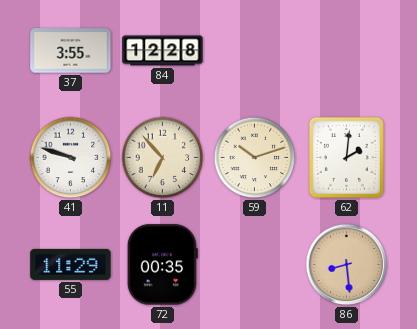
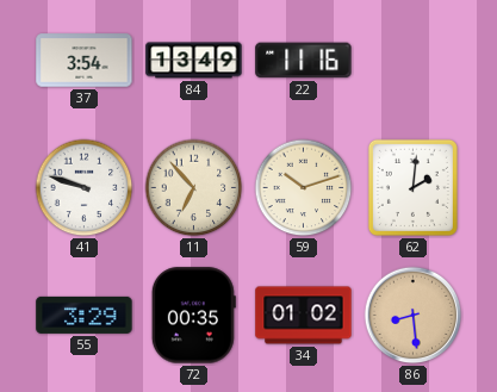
37: 3:55 -> 3:54 (85, 61)
84: 12:28 -> 13:49 (194, 61)
22: none -> 11:16 (304, 61)
55: 11:29 -> 3:29 (85, 315)
34: none -> 01:02 (304, 316)
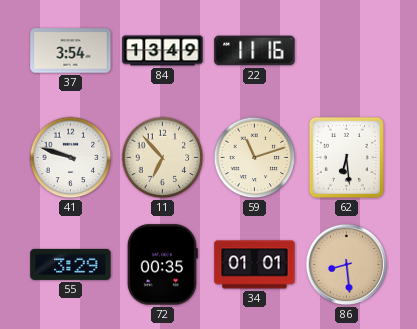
59: 10:12 -> 11:12 (255, 158)
62: 2:01 -> 6:29 (346, 157)
34: 01:02 -> 01:01 (255, 265)
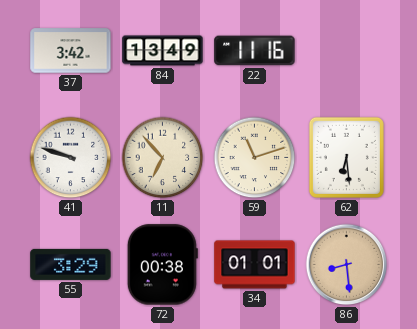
37: 3:54 -> 3:42 (71, 51)
72: 00:35 -> 00:38 (162, 265)
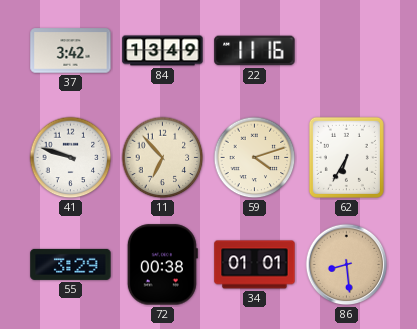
59: 11:12 -> 4:12 (255, 158)
62: 6:29 -> 6:35 (346, 157)
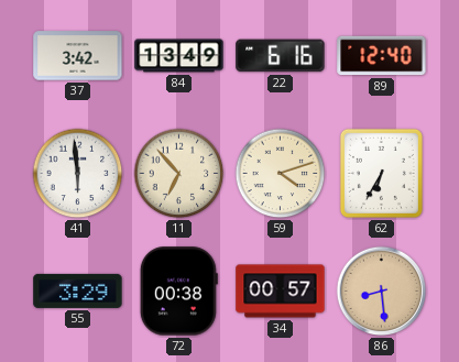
22: 11:16 -> 6:16 (281, 56)
89: none -> 12:40 (382, 56)
41: 9:48 -> 5:59 (78, 174)
34: 01:01 -> 00:57 (281, 292)
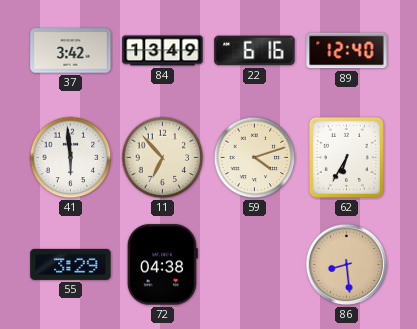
72: 00:38 -> 04:38 (162, 265)
34: 00:57 -> none (281, 292)
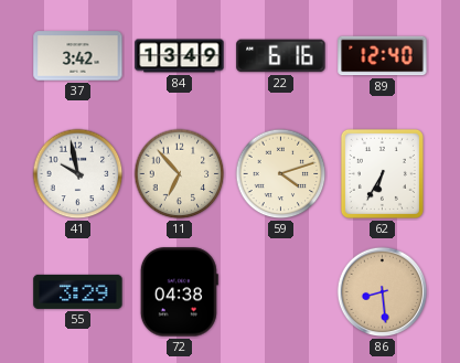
41: 5:59 -> 9:58 (78, 174)
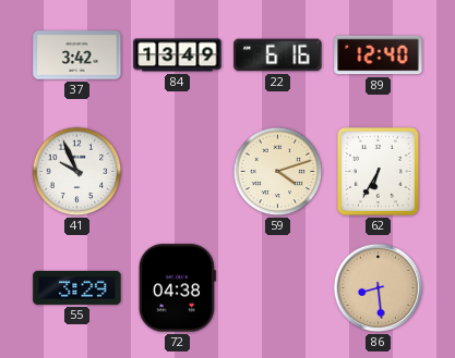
41: 9:58 -> 9:56 (77, 172)
11: 6:53 -> none (180, 174)
